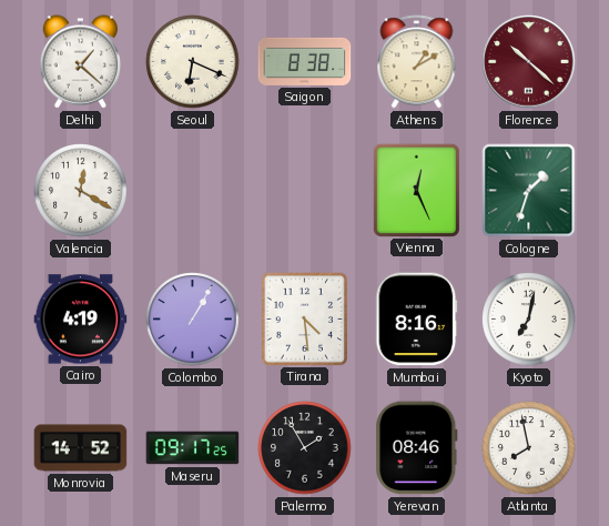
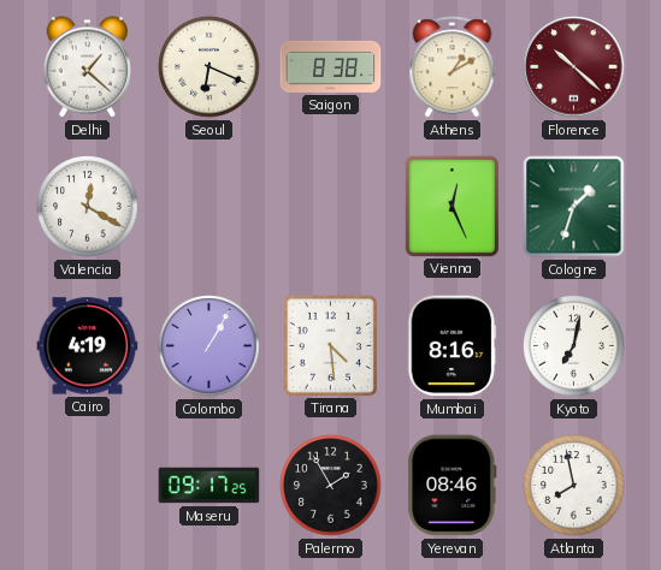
Monrovia: 14:52 -> none (81, 448)
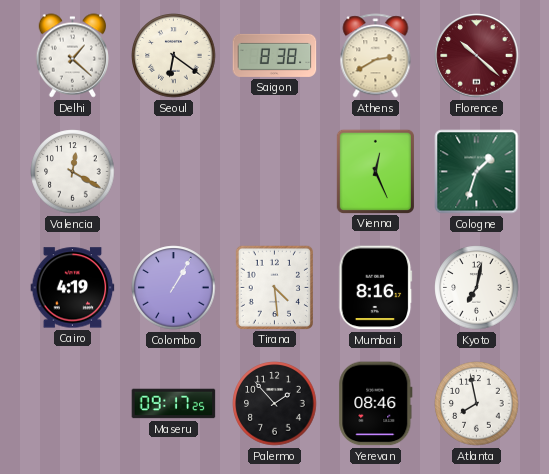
Seoul: 6:19 -> 6:21 (174, 56)
Athens: 1:10 -> 2:40 (376, 56)
Palermo: 1:55 -> 1:53 (275, 404)
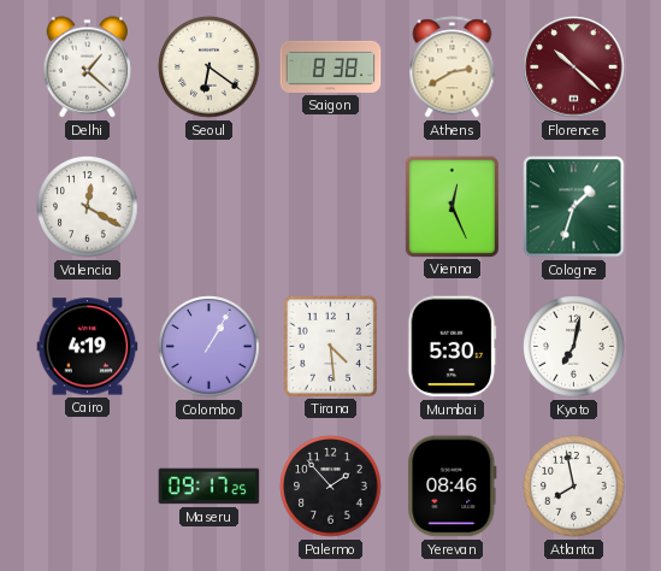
Mumbai: 8:16 -> 5:30 (453, 347)
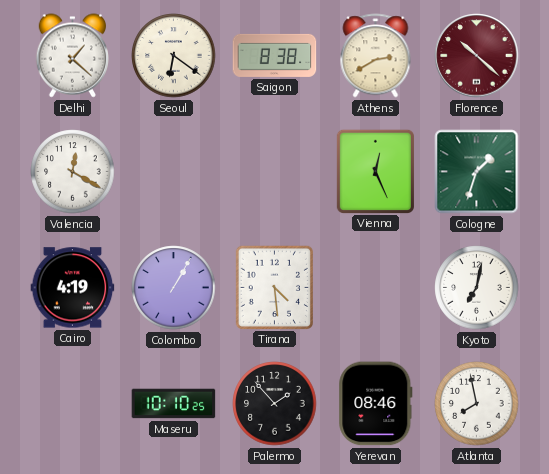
Mumbai: 5:30 -> none (453, 347)
Maseru: 09:17 -> 10:10 (174, 404)
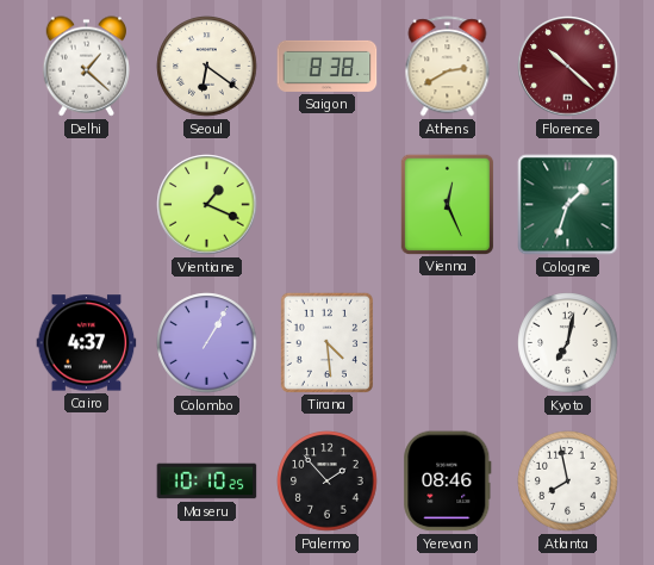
Valencia: 12:20 -> none (73, 172)
Vientiane: none -> 1:19 (207, 205)
Cairo: 4:19 -> 4:37 (87, 343)
